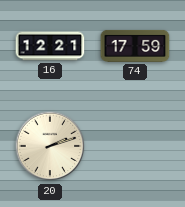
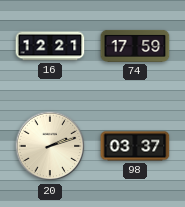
98: none -> 03:37 (135, 146)
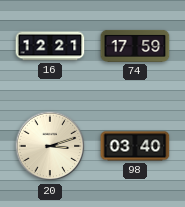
20: 2:12 -> 3:12 (50, 146)
98: 03:37 -> 03:40 (135, 146)
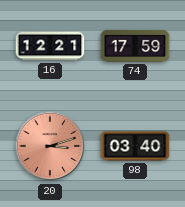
20 dial: cream -> salmon (50, 146)
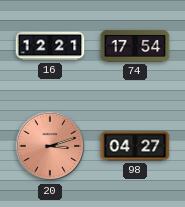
74: 17:59 -> 17:54 (135, 46)
98: 03:40 -> 04:27 (135, 146)
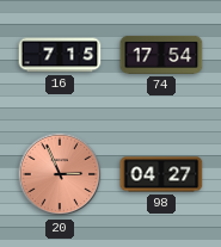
16: 12:21 -> 7:15 (60, 55)
20: 3:12 -> 2:56 (60, 174)
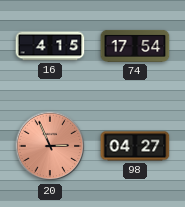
16: 7:15 -> 4:15 (50, 46)
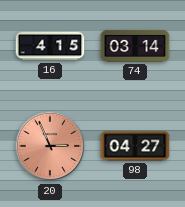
74: 17:54 -> 03:14 (135, 46)
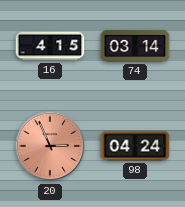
98: 04:27 -> 04:24 (135, 146)
